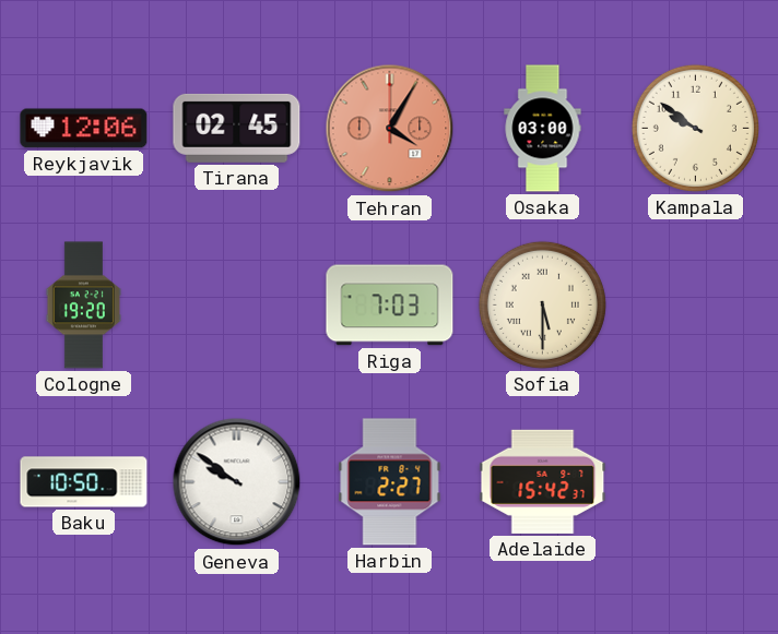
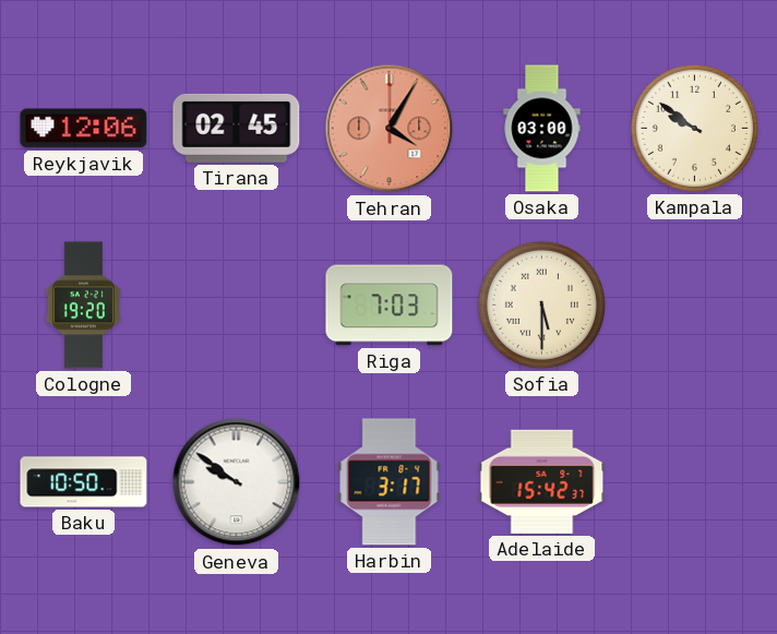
Harbin: 2:27 -> 3:17 (390, 482)
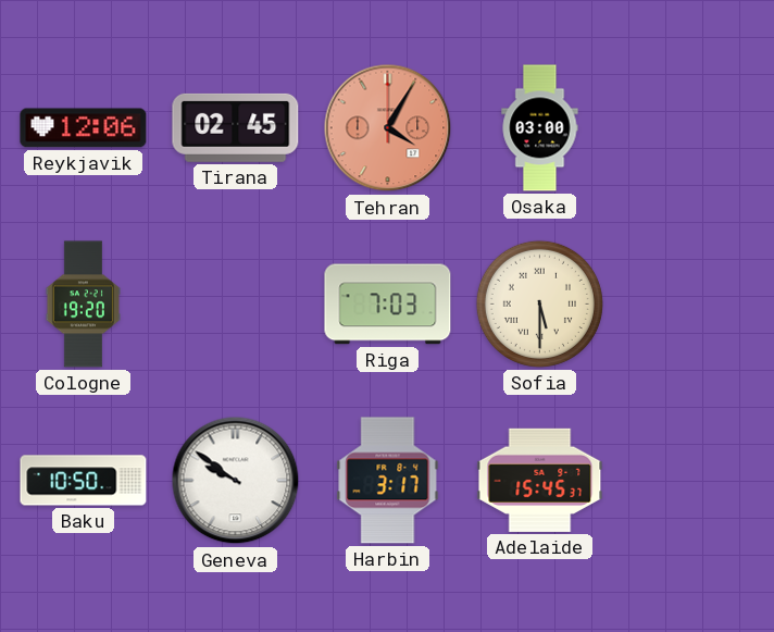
Kampala: 9:51 -> none (694, 128)
Adelaide: 15:42 -> 15:45 (540, 480)
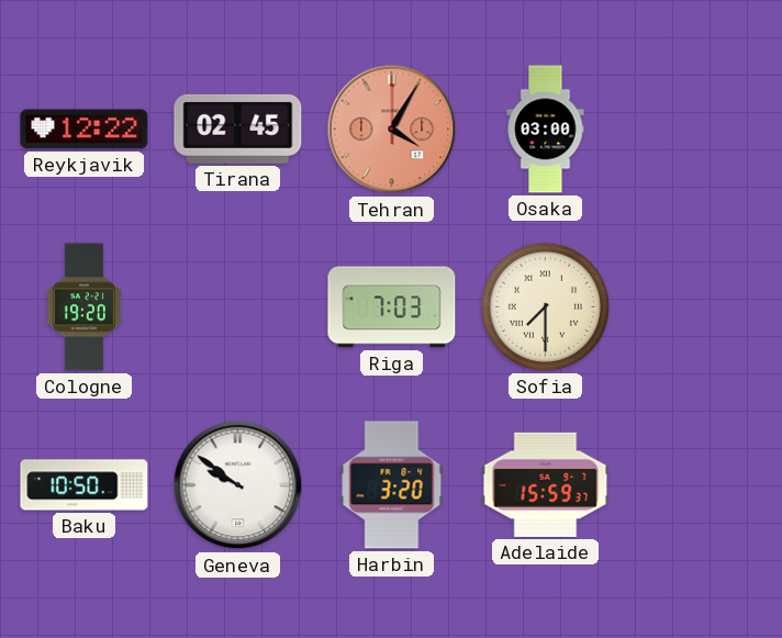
Reykjavik: 12:06 -> 12:22 (85, 130)
Sofia: 5:30 -> 7:30 (545, 306)
Harbin: 3:17 -> 3:20 (392, 485)
Adelaide: 15:45 -> 15:59 (546, 484)
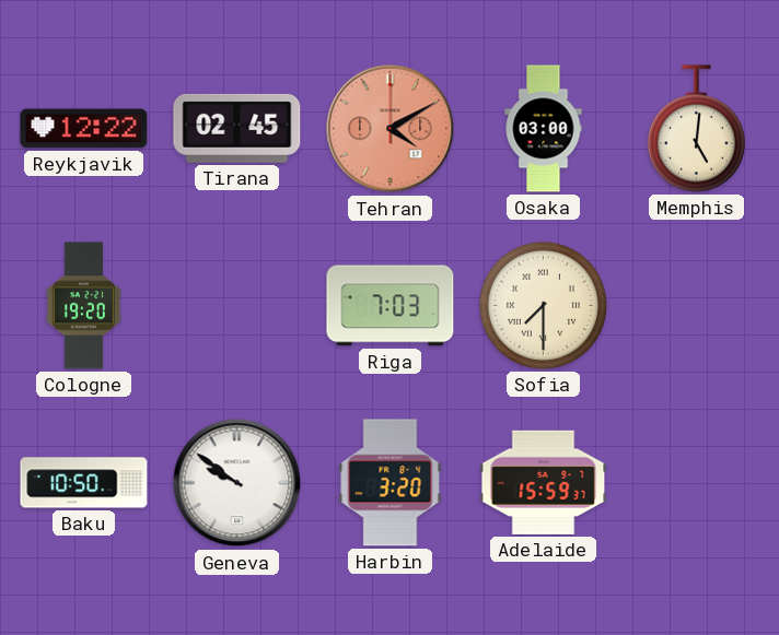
Tehran: 4:05 -> 4:10 (391, 129)
Memphis: none -> 5:01 (696, 129)
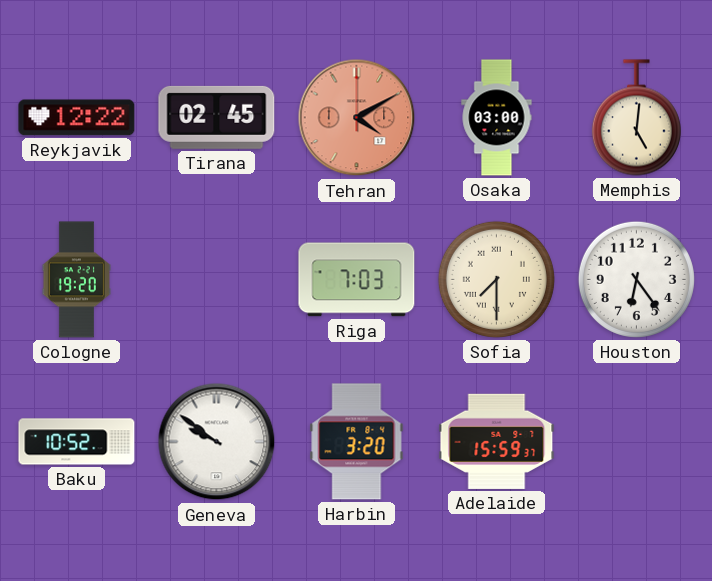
Houston: none -> 6:24 (636, 279)
Baku: 10:50 -> 10:52 (77, 442)
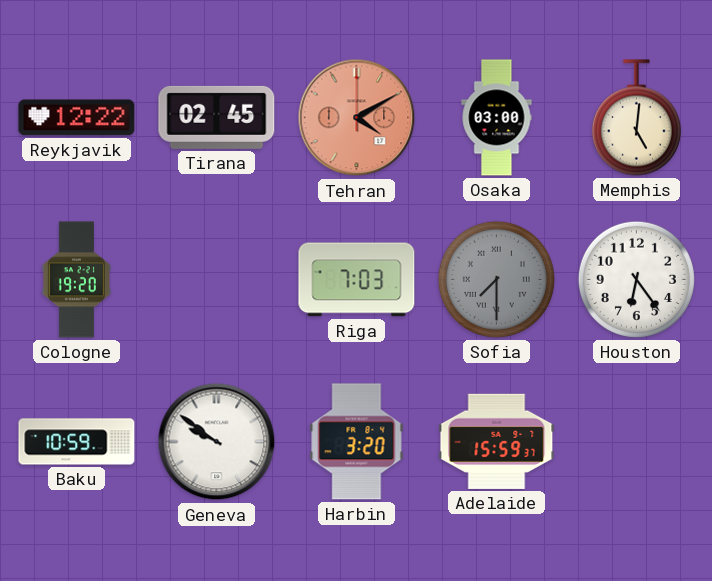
Sofia dial: cream -> grey (496, 279)
Baku: 10:52 -> 10:59 (77, 442)
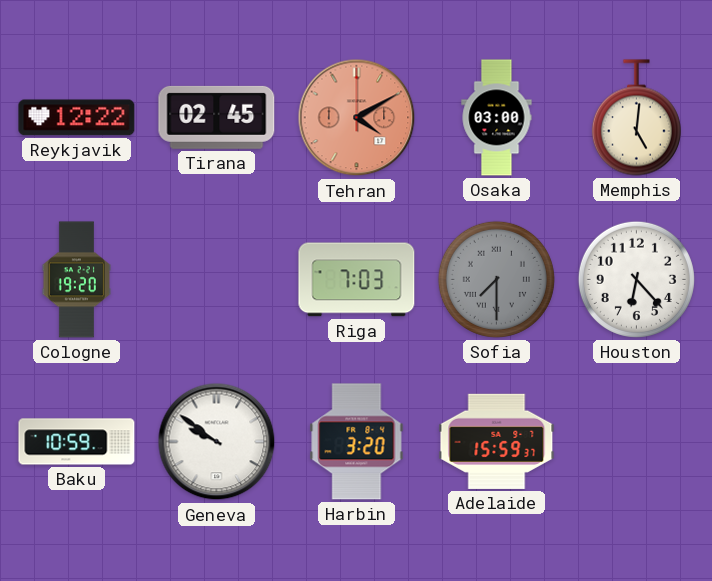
Houston: 6:24 -> 6:23 (636, 279)
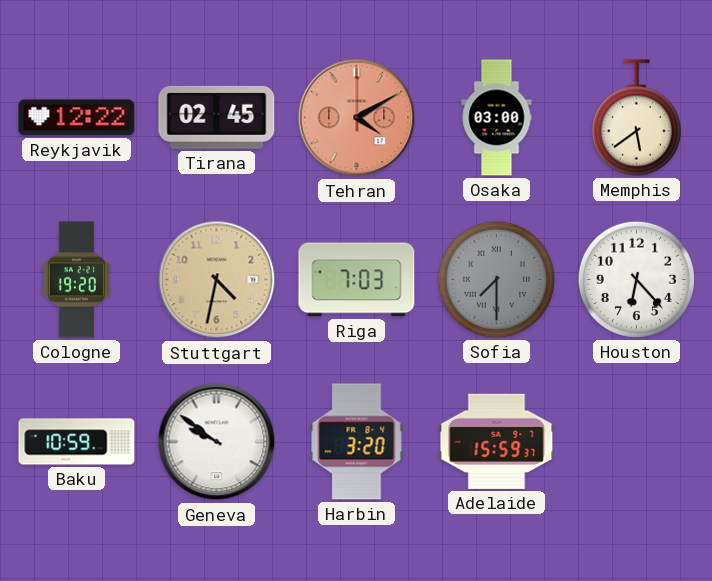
Memphis: 5:01 -> 5:39 (636, 118)
Stuttgart: none -> 4:32 (217, 280)
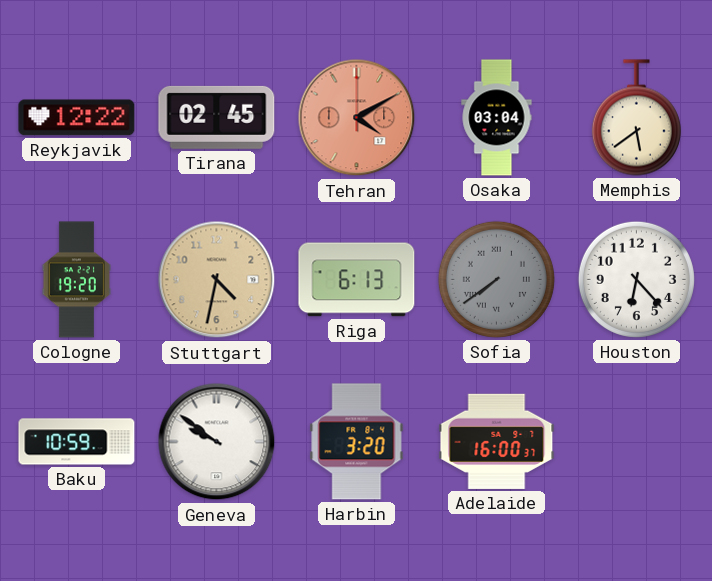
Osaka: 03:00 -> 03:04 (497, 118)
Riga: 7:03 -> 6:13 (357, 280)
Sofia: 7:30 -> 7:39 (496, 279)
Adelaide: 15:59 -> 16:00 (497, 441)
